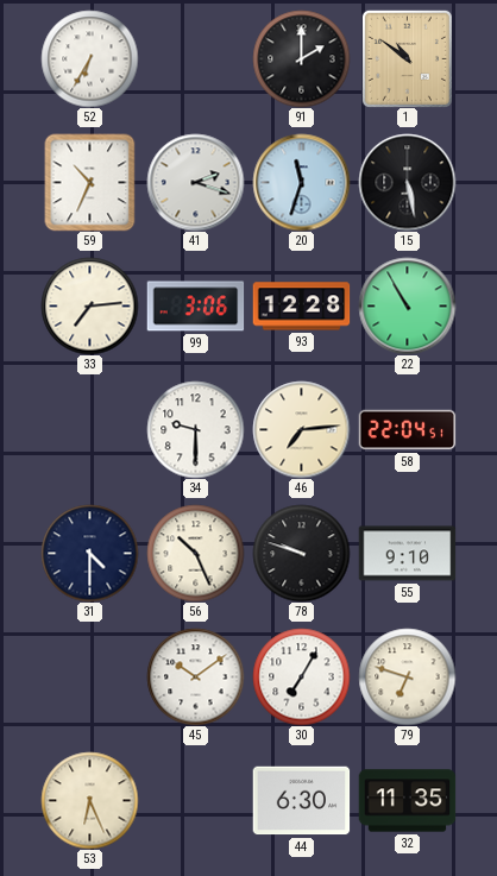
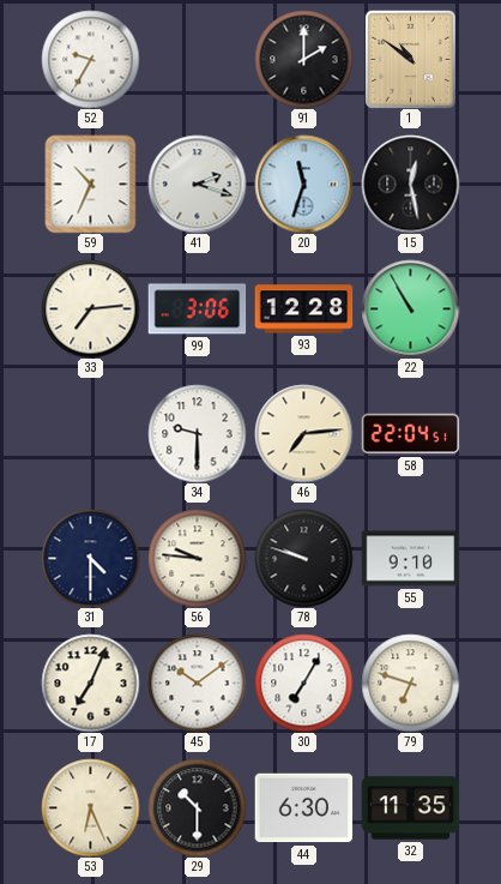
52: 6:35 -> 9:35 (90, 59)
15: 5:28 -> 12:28 (410, 184)
56: 10:26 -> 9:46 (197, 558)
17: none -> 7:04 (90, 682)
29: none -> 10:30 (197, 807)
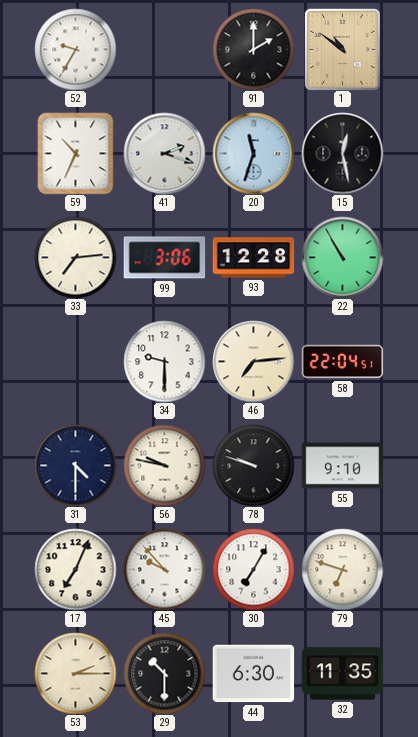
56: 9:46 -> 9:47 (164, 465)
45: 10:09 -> 9:53 (164, 569)
53: 6:26 -> 2:15 (75, 673)
